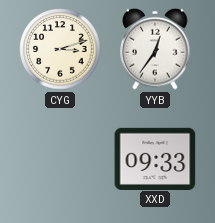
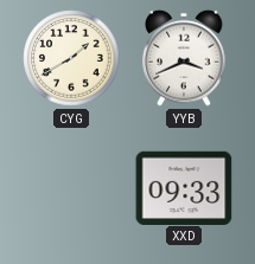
CYG: 3:12 -> 1:40 (71, 58)
YYB: 12:36 -> 3:41 (184, 58)
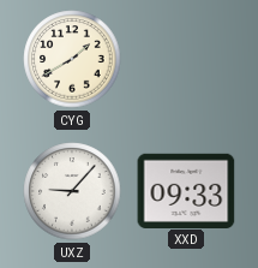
YYB: 3:41 -> none (184, 58)
UXZ: none -> 9:07 (72, 191)
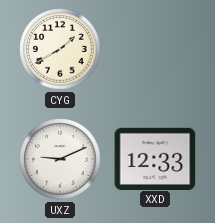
UXZ: 9:07 -> 9:11 (60, 159)
XXD: 09:33 -> 12:33 (155, 158)
